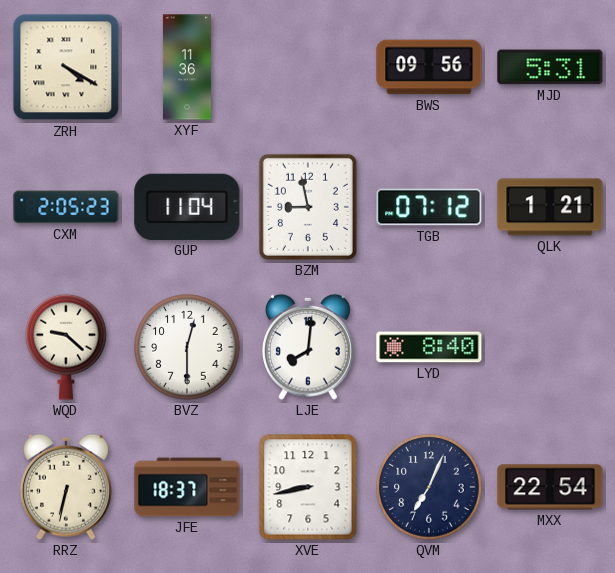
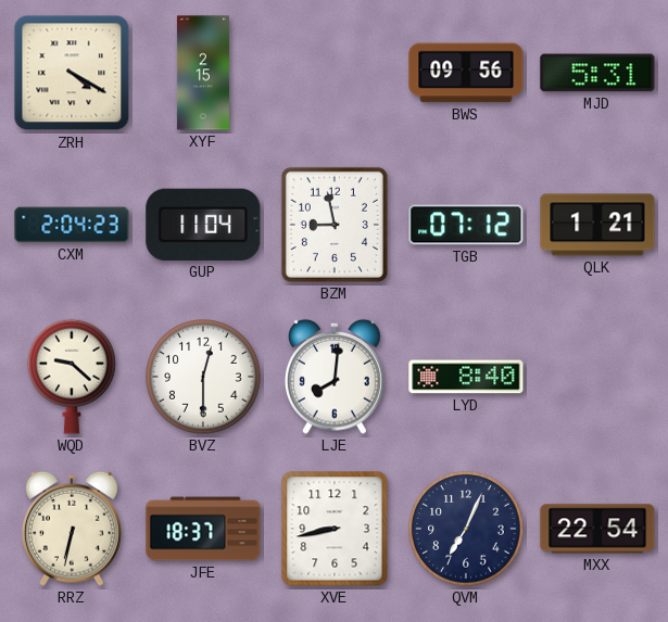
XYF: 11:36 -> 2:15 (203, 73)
CXM: 2:05 -> 2:04 (72, 225)
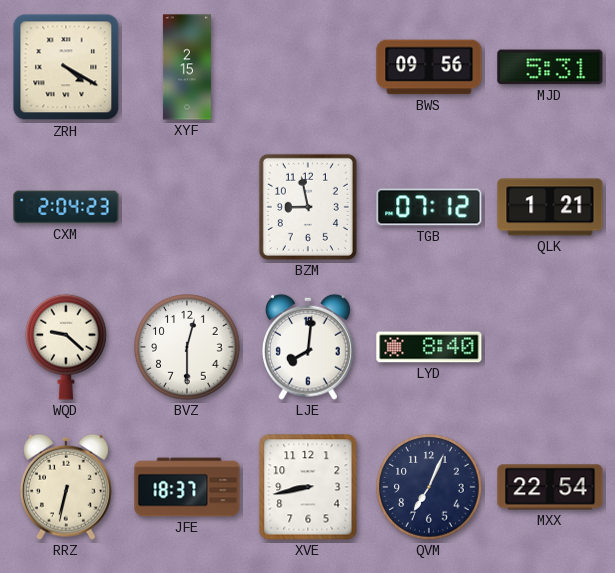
GUP: 11:04 -> none (203, 225)
